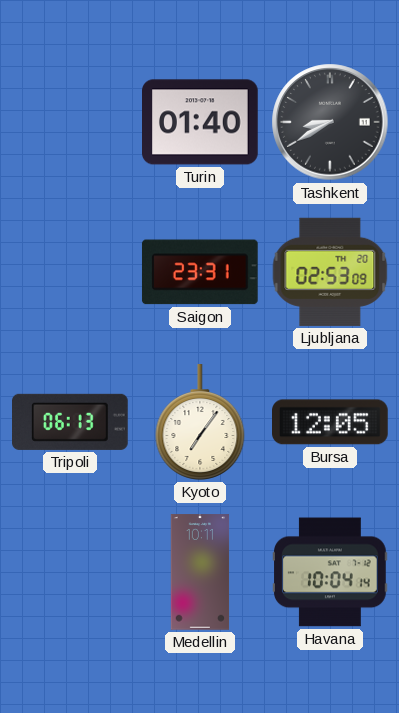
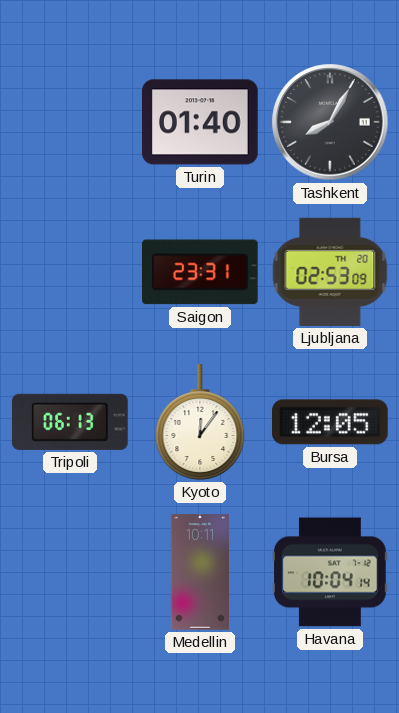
Tashkent: 8:40 -> 8:05 (330, 122)
Kyoto: 7:06 -> 12:06 (200, 422)
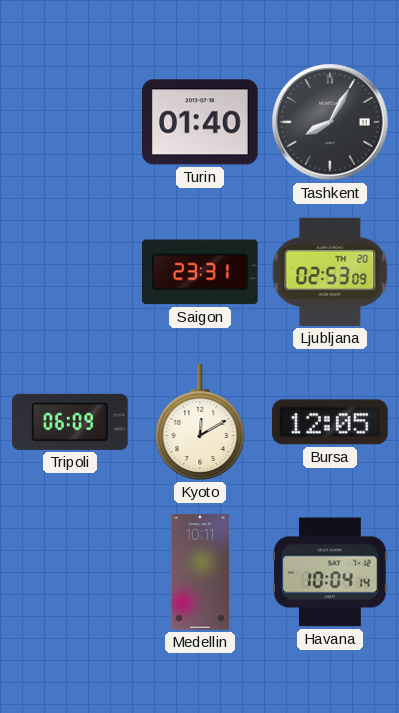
Tripoli: 06:13 -> 06:09 (71, 422)
Kyoto: 12:06 -> 12:10 (200, 422)
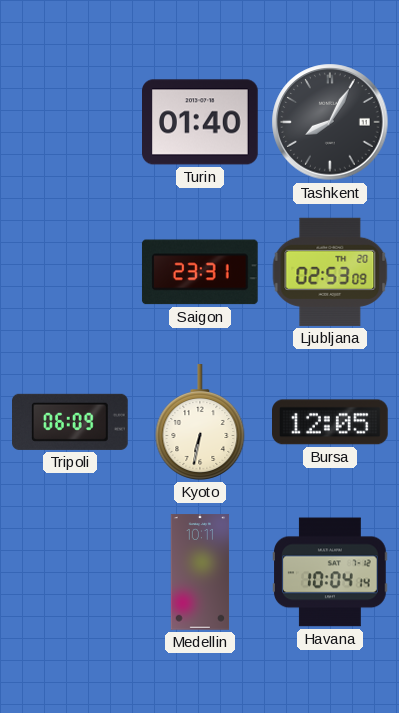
Kyoto: 12:10 -> 6:32 (200, 422)
